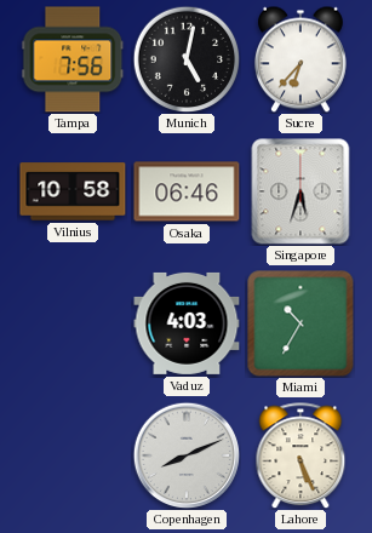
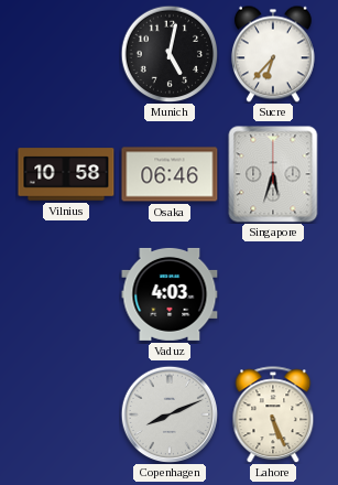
Tampa: 7:56 -> none (73, 59)
Miami: 10:35 -> none (301, 323)
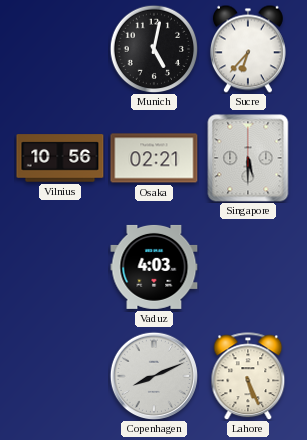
Vilnius: 10:58 -> 10:56 (60, 158)
Osaka: 06:46 -> 02:21 (154, 158)
Singapore: 5:33 -> 5:30 (248, 158)
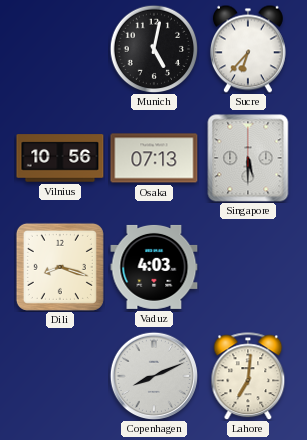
Osaka: 02:21 -> 07:13 (154, 158)
Dili: none -> 8:18 (60, 267)
Lahore: 5:26 -> 7:01 (248, 376)
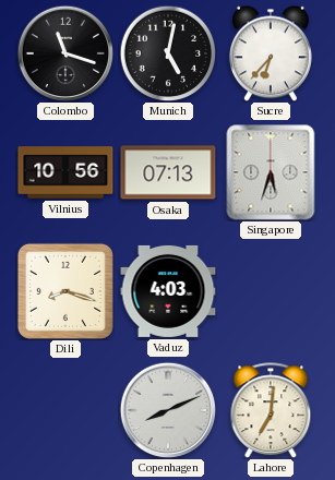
Colombo: none -> 11:18 (65, 53)
Singapore: 5:30 -> 5:33 (271, 172)
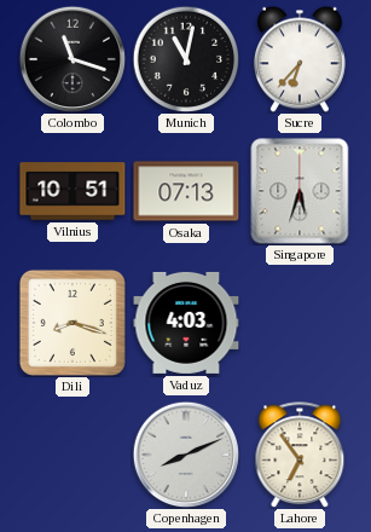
Munich: 5:02 -> 11:02 (186, 59)
Vilnius: 10:56 -> 10:51 (73, 191)
Lahore: 7:01 -> 6:54 (300, 455)
